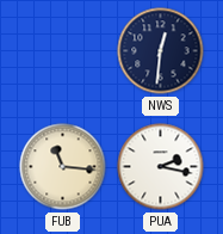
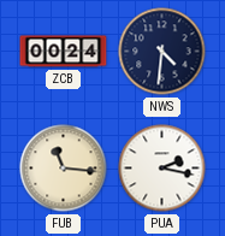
ZCB: none -> 00:24 (64, 52)
NWS: 12:31 -> 4:31 (162, 52)
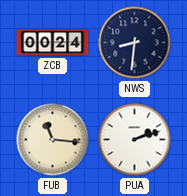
NWS: 4:31 -> 8:31 (135, 43)
PUA: 2:17 -> 2:12 (135, 140)
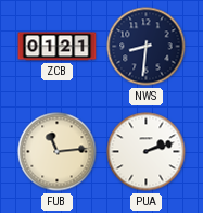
ZCB: 00:24 -> 01:21 (58, 47)
FUB: 11:16 -> 11:14 (58, 152)
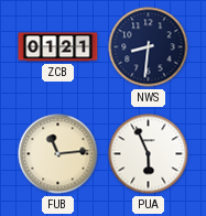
PUA: 2:12 -> 5:56 (149, 154)
